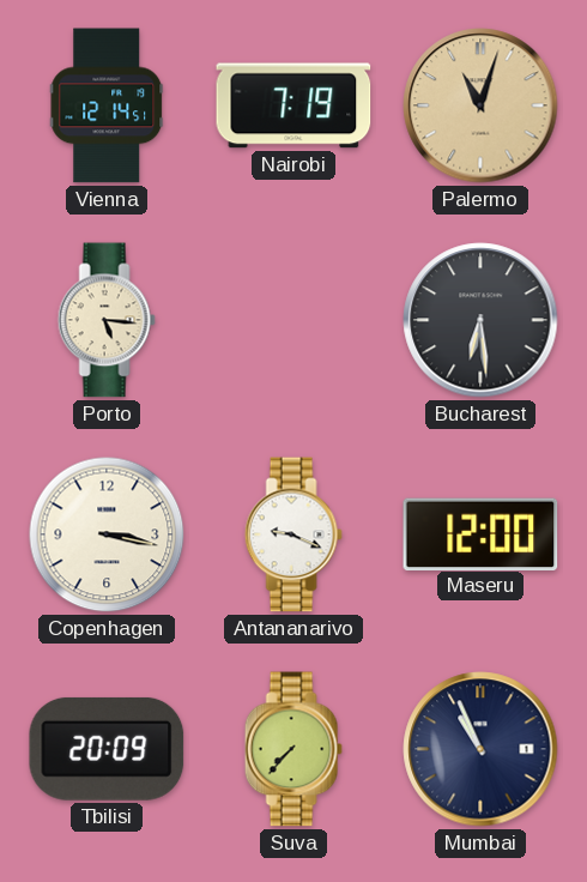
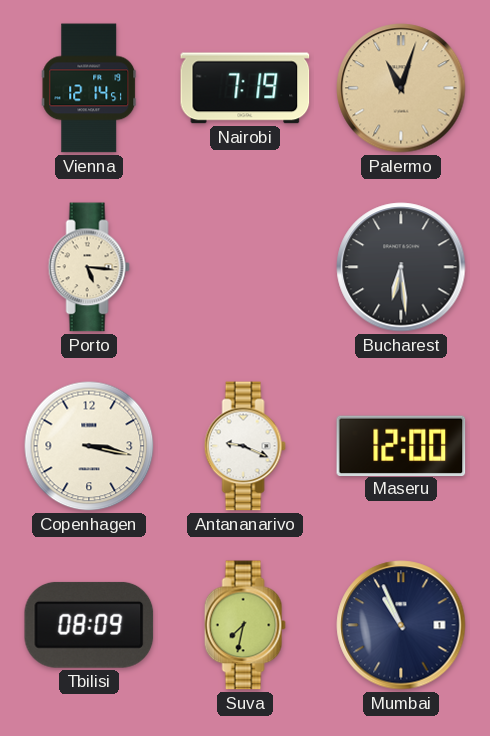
Tbilisi: 20:09 -> 08:09 (89, 625)
Suva: 7:37 -> 7:32 (245, 625)
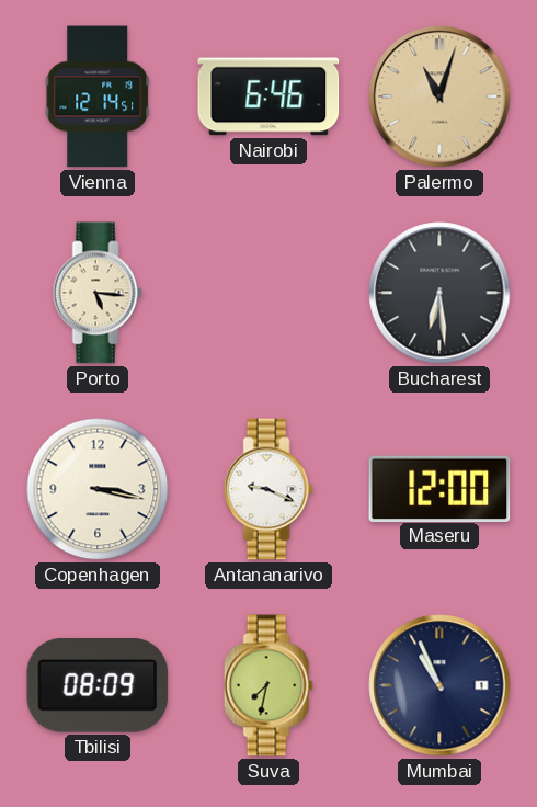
Nairobi: 7:19 -> 6:46 (268, 96)
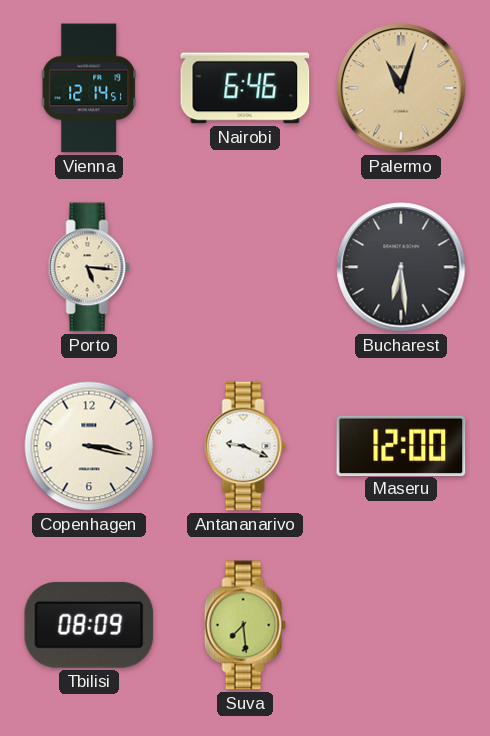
Suva: 7:32 -> 7:29 (245, 625)
Mumbai: 10:56 -> none (439, 685)
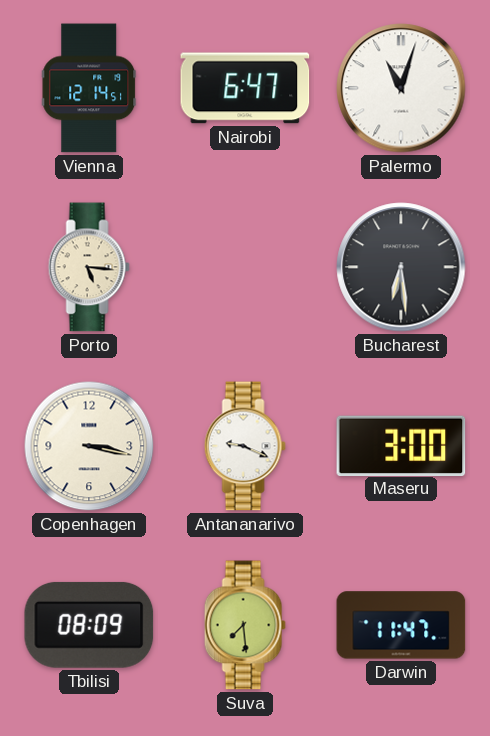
Nairobi: 6:46 -> 6:47 (245, 88)
Palermo dial: champagne -> white (401, 88)
Maseru: 12:00 -> 3:00 (401, 445)
Darwin: none -> 11:47 (401, 625)
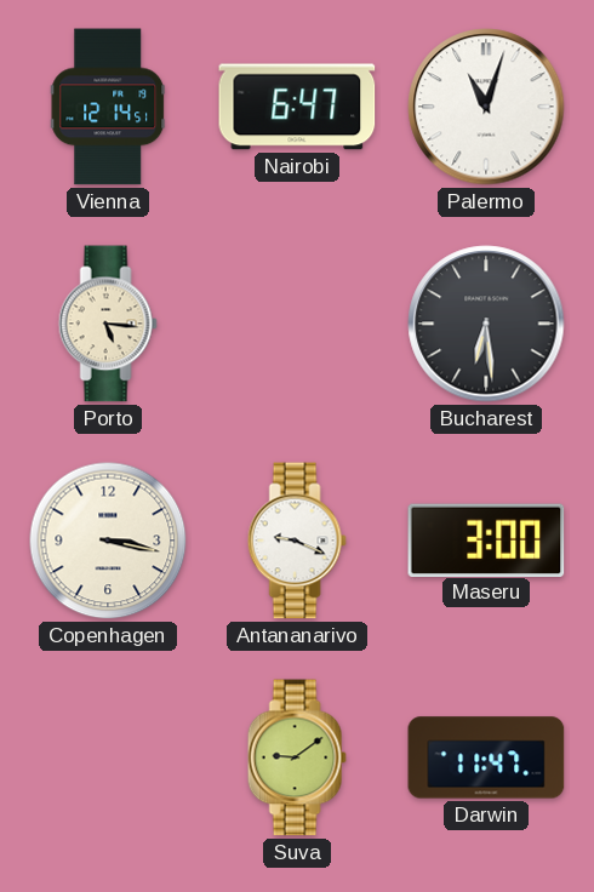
Tbilisi: 08:09 -> none (89, 625)
Suva: 7:29 -> 9:09 (297, 757)
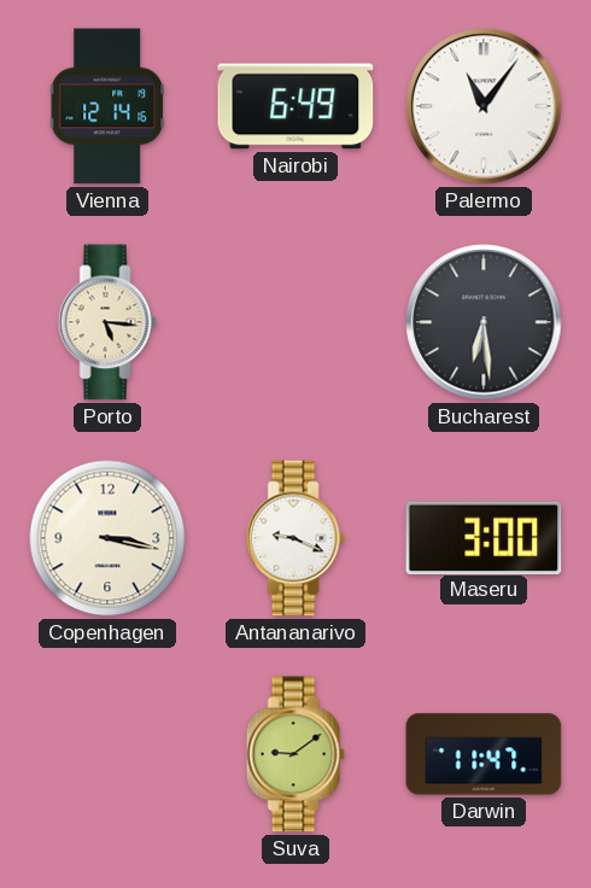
Vienna: 12:14:51 -> 12:14:16 (107, 106)
Nairobi: 6:47 -> 6:49 (295, 106)
Palermo: 11:03 -> 11:06 (484, 106)
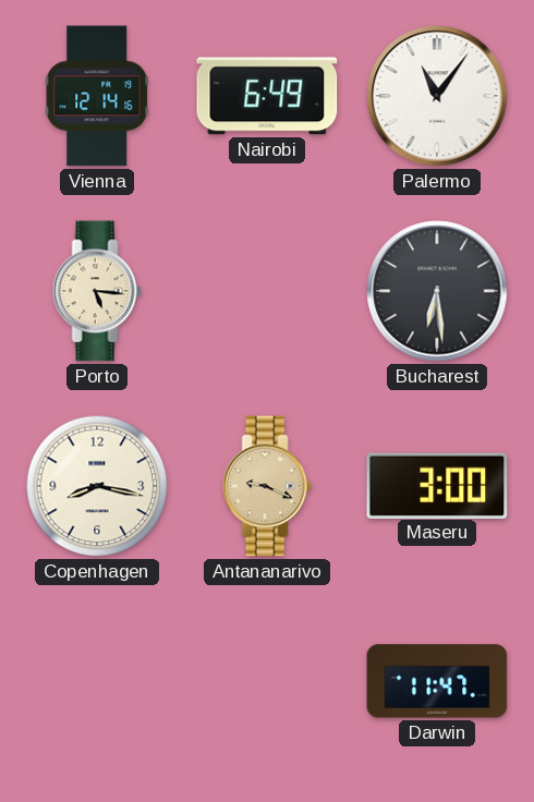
Copenhagen: 3:17 -> 8:17 (97, 486)
Antananarivo dial: white -> champagne (267, 486)
Suva: 9:09 -> none (295, 754)
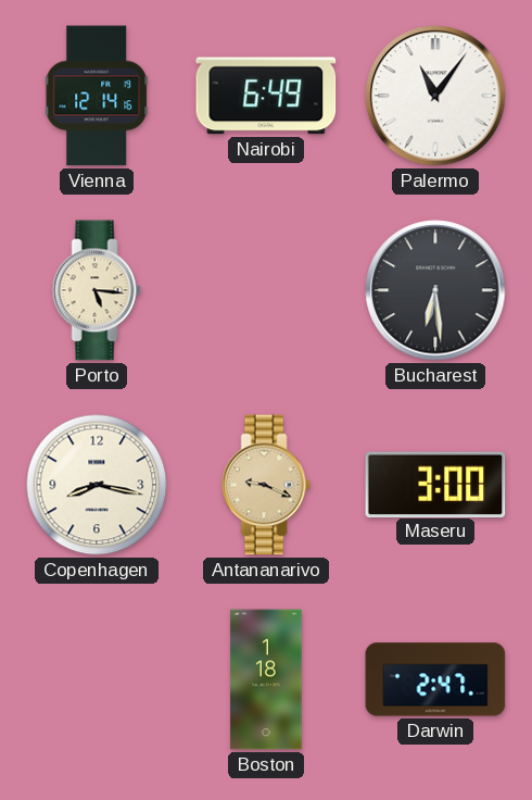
Boston: none -> 1:18 (266, 679)
Darwin: 11:47 -> 2:47 (435, 679)
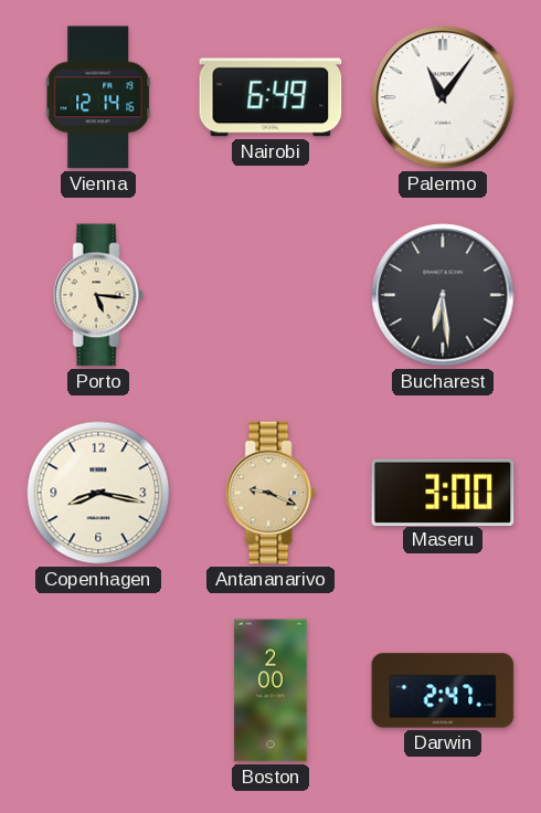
Boston: 1:18 -> 2:00 (270, 690)
